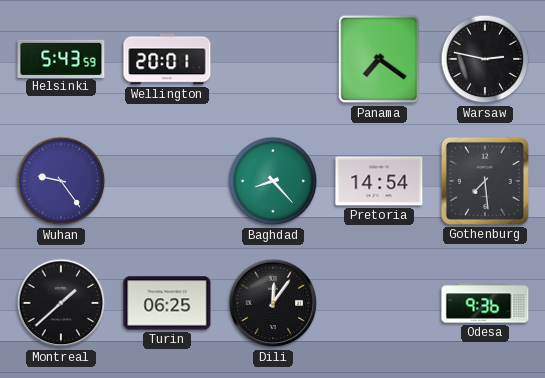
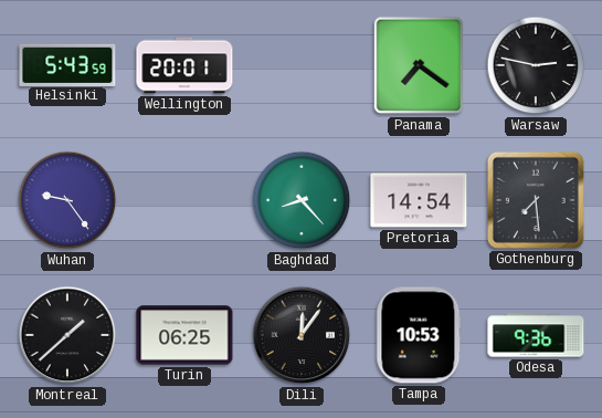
Tampa: none -> 10:53 (419, 335)
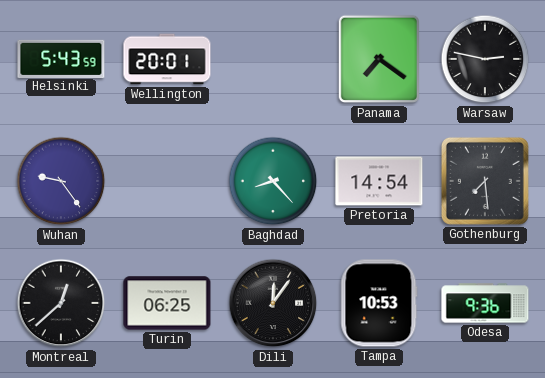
Montreal: 1:38 -> 12:38 (61, 303)
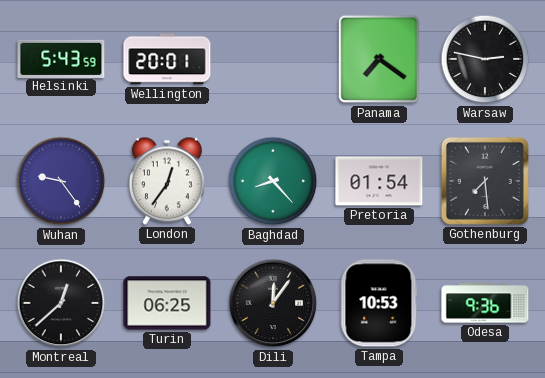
London: none -> 12:36 (167, 181)
Pretoria: 14:54 -> 01:54 (379, 181)
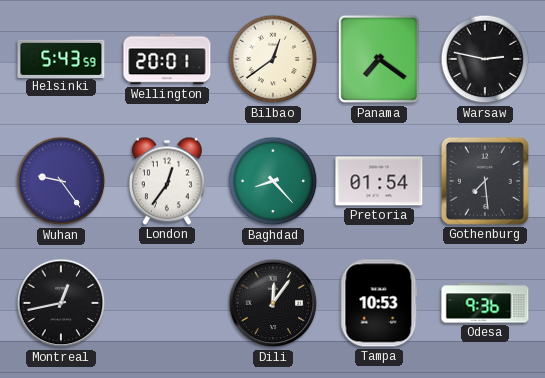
Bilbao: none -> 12:39 (273, 59)
Montreal: 12:38 -> 12:43 (61, 303)
Turin: 06:25 -> none (167, 303)
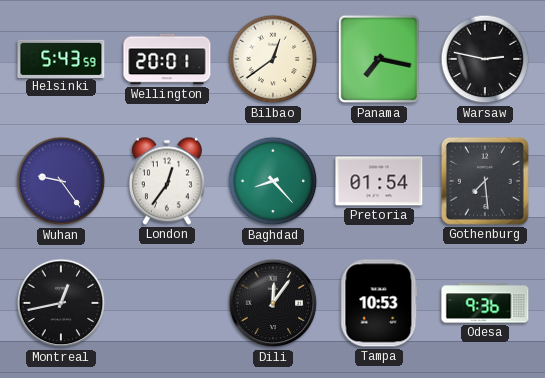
Panama: 7:21 -> 7:17 (378, 59)
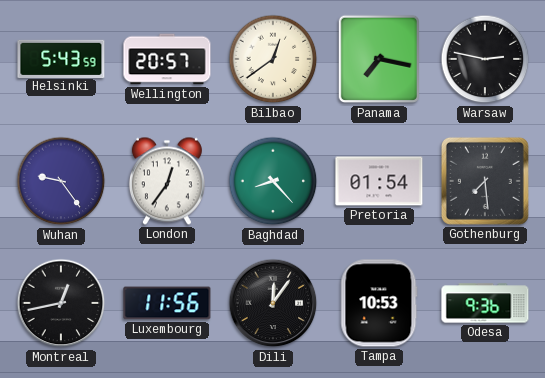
Wellington: 20:01 -> 20:57 (167, 59)
Luxembourg: none -> 11:56 (167, 303)
